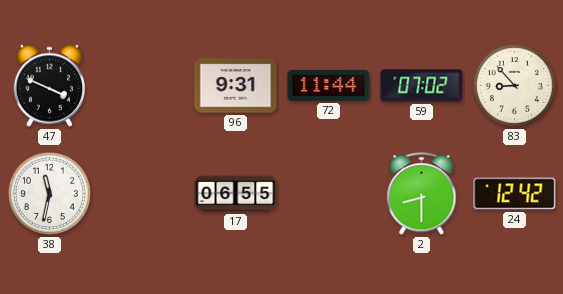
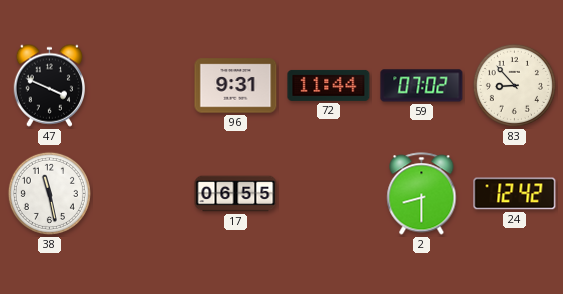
38: 11:32 -> 11:28 (49, 193)
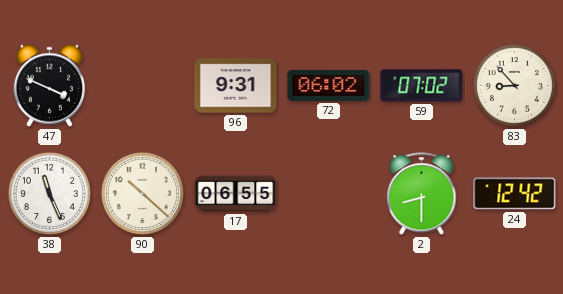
72: 11:44 -> 06:02 (329, 85)
38: 11:28 -> 11:26 (49, 193)
90: none -> 10:22 (142, 193)
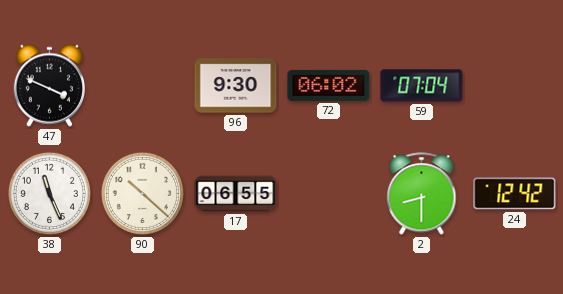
96: 9:31 -> 9:30 (236, 86)
59: 07:02 -> 07:04 (422, 86)
83: 8:53 -> none (514, 85)
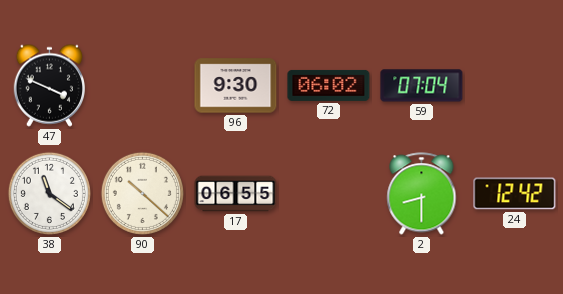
38: 11:26 -> 11:21 (49, 193)
